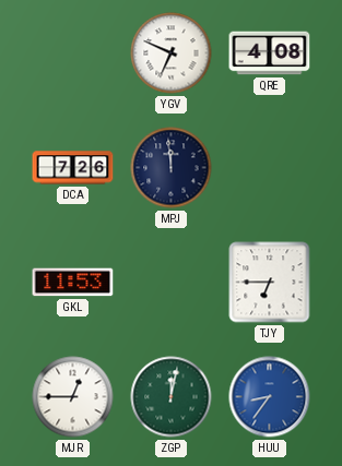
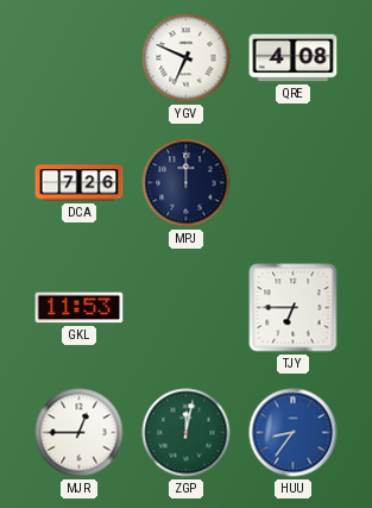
MPJ: 11:59 -> 12:00 (187, 183)
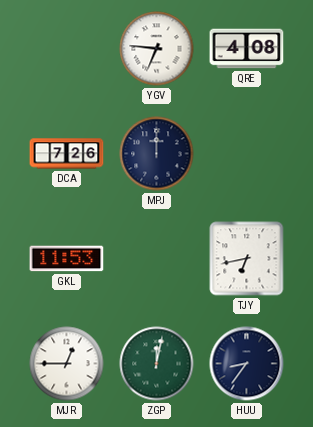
YGV: 6:49 -> 6:46 (157, 49)
TJY: 6:45 -> 6:43 (247, 259)
HUU dial: blue -> navy (247, 364)
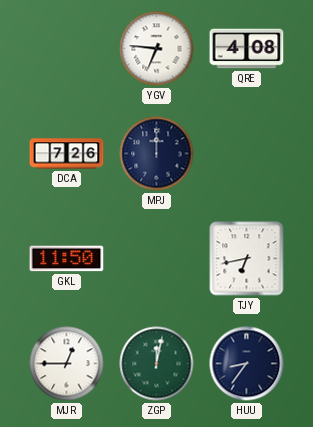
GKL: 11:53 -> 11:50 (67, 259)
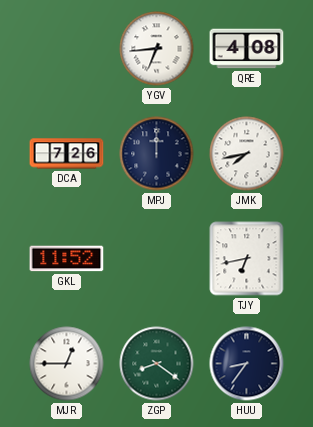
YGV: 6:46 -> 6:44 (157, 49)
JMK: none -> 7:43 (247, 154)
GKL: 11:50 -> 11:52 (67, 259)
ZGP: 12:02 -> 8:21 (157, 364)
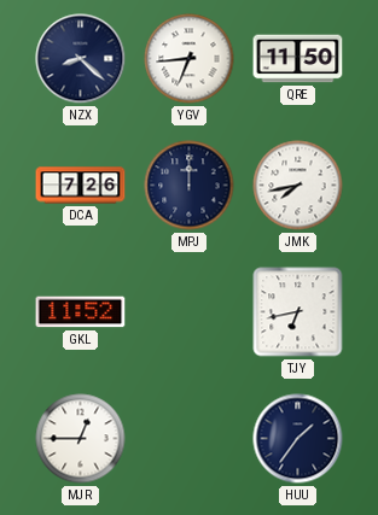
NZX: none -> 8:22 (81, 59)
QRE: 4:08 -> 11:50 (298, 59)
ZGP: 8:21 -> none (157, 364)
HUU: 8:36 -> 1:36 (298, 439)
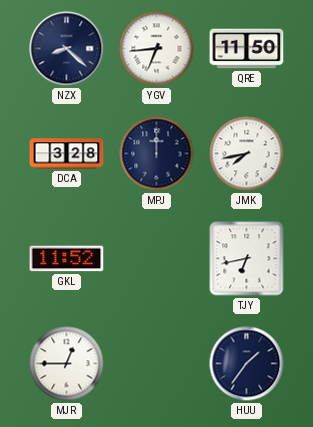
DCA: 7:26 -> 3:28 (67, 154)
